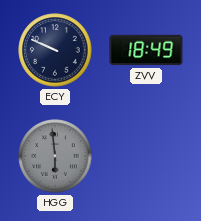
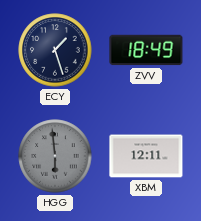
ECY: 9:49 -> 1:27 (55, 50)
XBM: none -> 12:11 (146, 156)
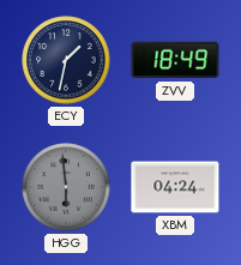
ECY: 1:27 -> 1:32 (66, 60)
XBM: 12:11 -> 04:24 (175, 187)
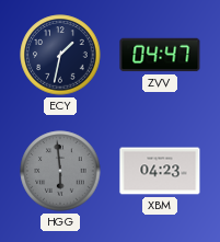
ZVV: 18:49 -> 04:47 (160, 55)
XBM: 04:24 -> 04:23 (160, 171)
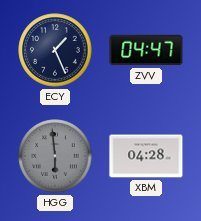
ECY: 1:32 -> 1:26 (55, 50)
XBM: 04:23 -> 04:28 (146, 156)
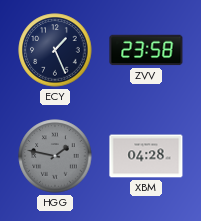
ZVV: 04:47 -> 23:58 (146, 50)
HGG: 5:59 -> 1:47 (55, 156)
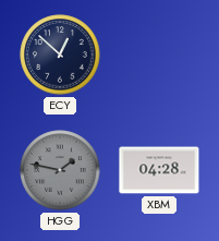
ECY: 1:26 -> 12:52 (60, 55)
ZVV: 23:58 -> none (146, 50)
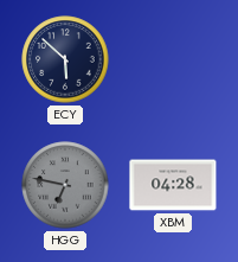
ECY: 12:52 -> 5:52 (65, 59)
HGG: 1:47 -> 6:47 (65, 185)
